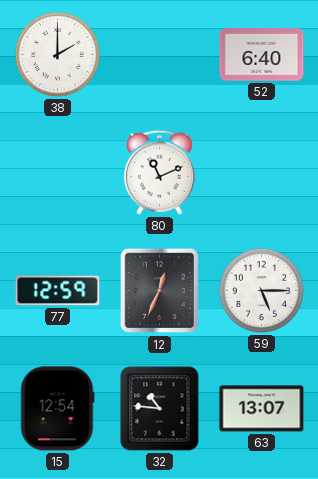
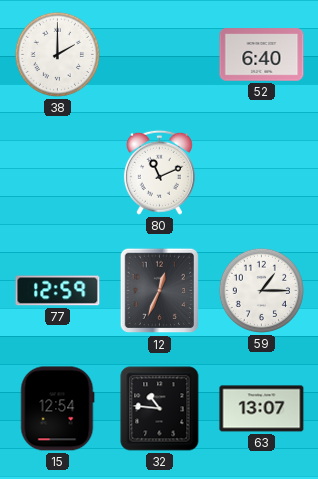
59: 5:15 -> 1:15 (261, 290)
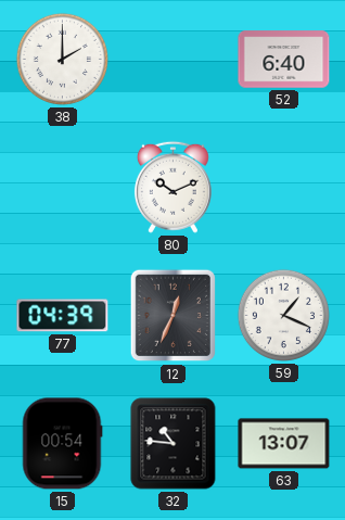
80: 11:11 -> 10:11 (173, 187)
77: 12:59 -> 04:39 (63, 316)
59: 1:15 -> 1:19 (283, 315)
15: 12:54 -> 00:54 (63, 444)
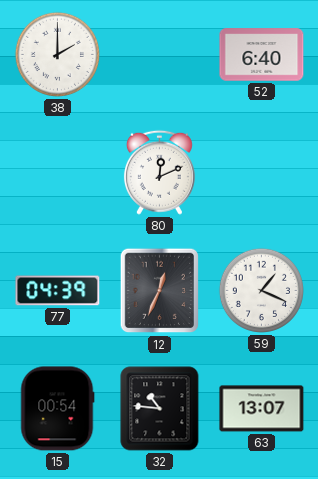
80: 10:11 -> 12:11 (159, 172)
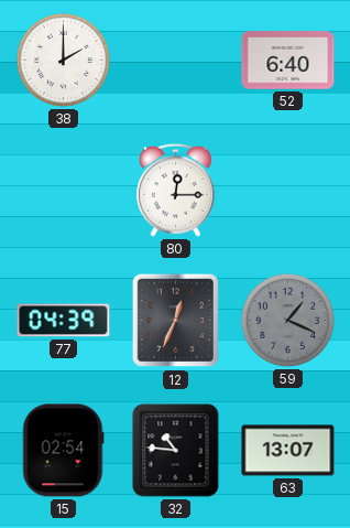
80: 12:11 -> 12:15 (175, 190)
59 dial: white -> grey (287, 320)
15: 00:54 -> 02:54 (64, 451)
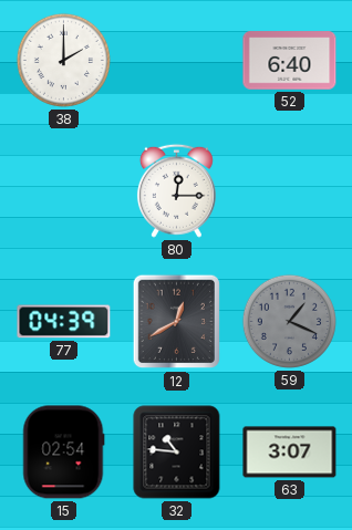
12: 12:34 -> 12:40 (177, 322)
63: 13:07 -> 3:07 (290, 453)
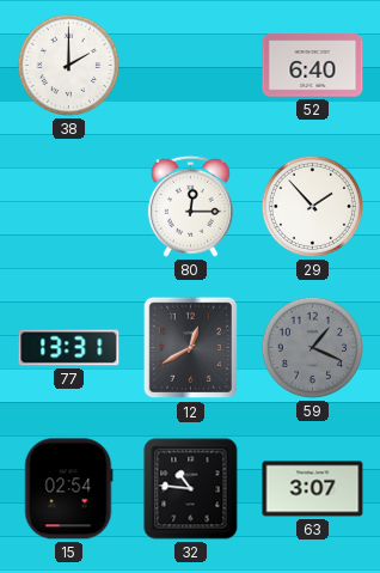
29: none -> 1:53 (312, 206)
77: 04:39 -> 13:31 (69, 348)
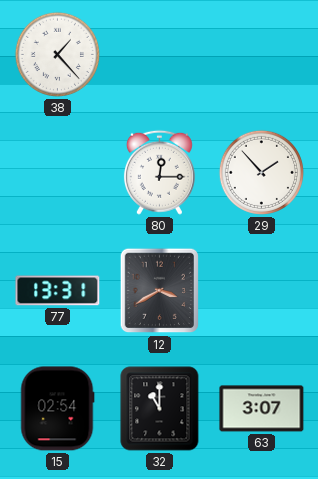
38: 2:00 -> 1:23 (57, 54)
52: 6:40 -> none (313, 66)
12: 12:40 -> 3:40 (160, 291)
59: 1:19 -> none (312, 347)
32: 10:46 -> 11:00 (160, 409)
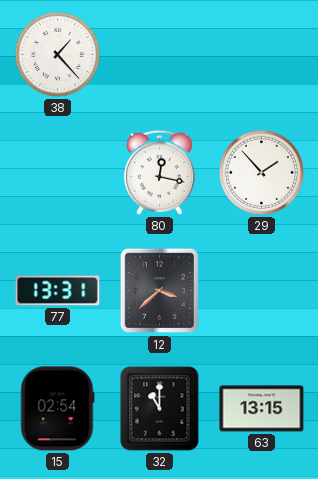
80: 12:15 -> 12:17 (159, 172)
12: 3:40 -> 3:38 (160, 291)
63: 3:07 -> 13:15 (262, 409)
